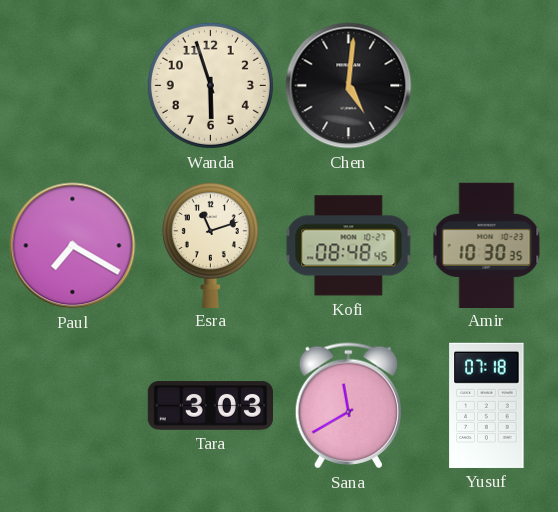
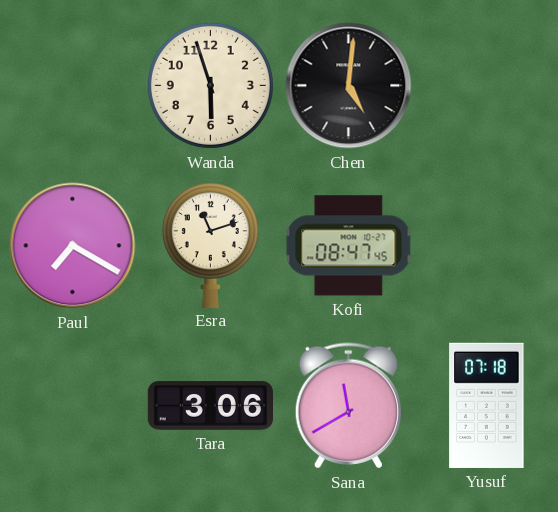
Kofi: 08:48 -> 08:47 (349, 246)
Amir: 10:30 -> none (487, 245)
Tara: 3:03 -> 3:06 (210, 406)
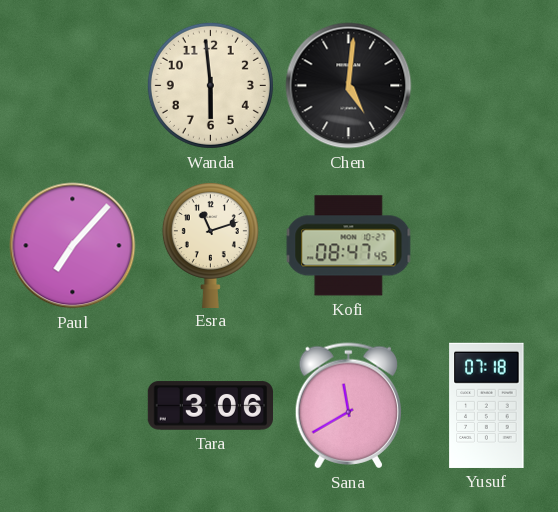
Wanda: 5:57 -> 5:59 (210, 85)
Paul: 7:20 -> 7:07 (73, 246)
